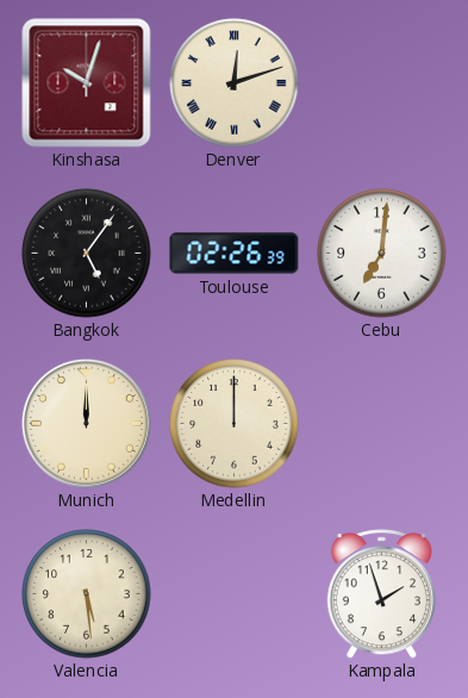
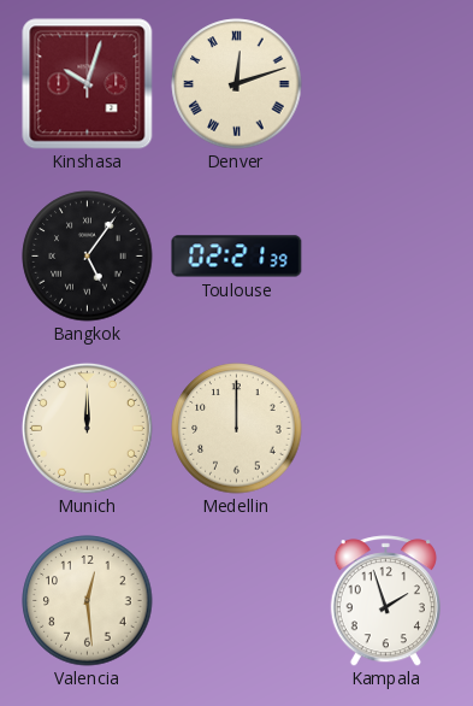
Toulouse: 02:26 -> 02:21 (237, 257)
Cebu: 7:01 -> none (382, 254)
Valencia: 5:29 -> 12:29 (88, 601)
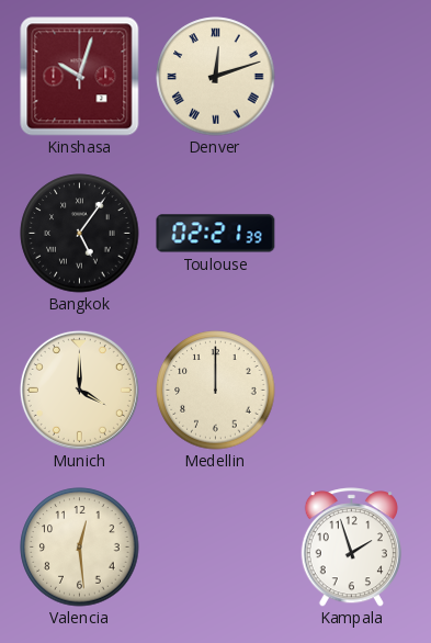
Munich: 12:00 -> 4:00 (79, 390)
